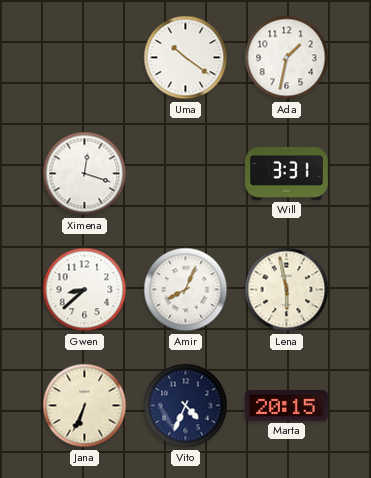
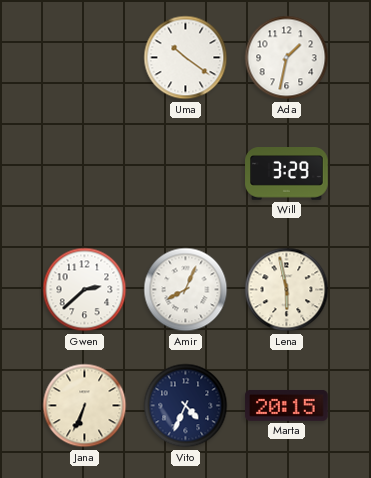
Ximena: 12:18 -> none (85, 174)
Will: 3:31 -> 3:29 (287, 174)
Gwen: 8:38 -> 2:38 (85, 290)
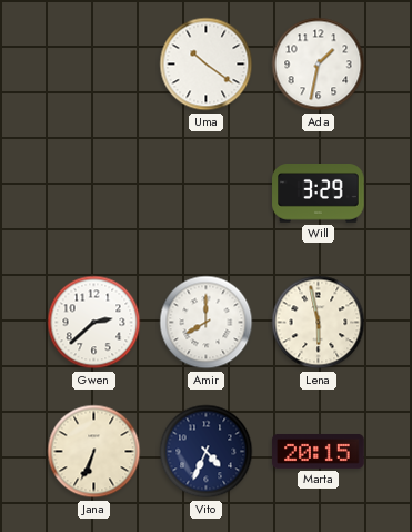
Amir: 8:04 -> 8:00 (207, 323)
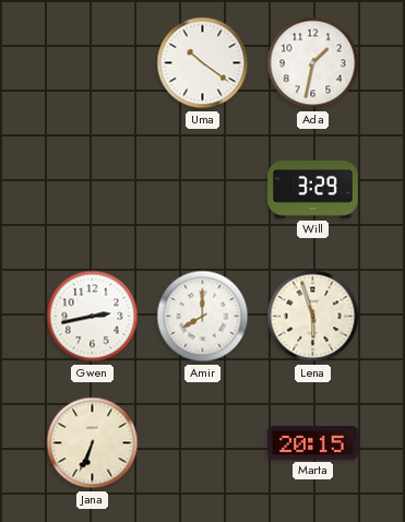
Gwen: 2:38 -> 2:43 (93, 317)
Lena: 5:58 -> 5:57 (313, 317)
Vito: 4:34 -> none (207, 452)
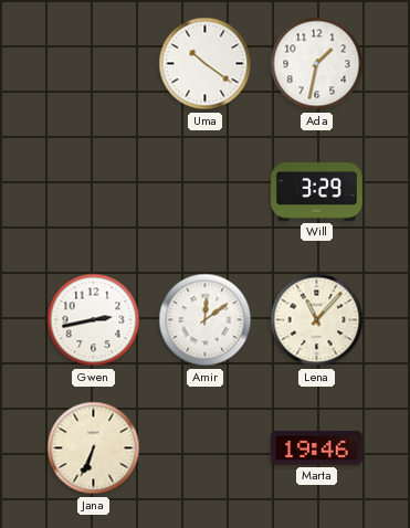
Amir: 8:00 -> 12:09 (206, 320)
Lena: 5:57 -> 11:07 (317, 320)
Marta: 20:15 -> 19:46 (317, 447)
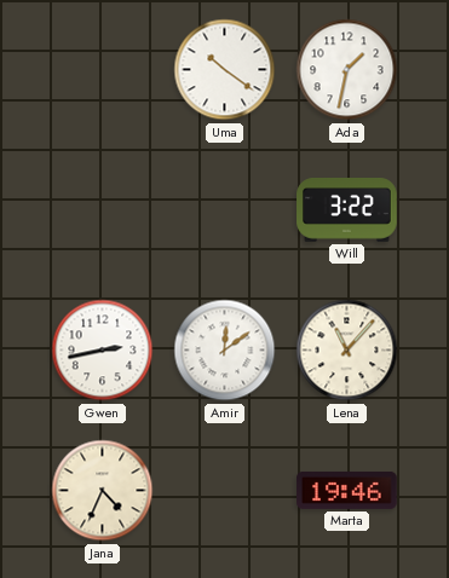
Will: 3:29 -> 3:22 (347, 210)
Jana: 6:34 -> 4:34 (103, 491)
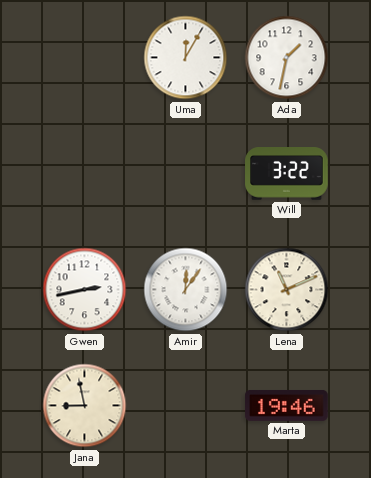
Uma: 10:21 -> 12:05 (186, 58)
Amir: 12:09 -> 12:06 (186, 290)
Lena: 11:07 -> 11:11 (287, 290)
Jana: 4:34 -> 8:58 (85, 406)
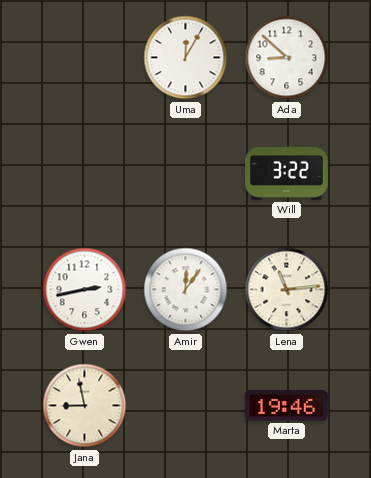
Ada: 1:32 -> 8:52 (287, 58)
Lena: 11:11 -> 11:14 (287, 290)
